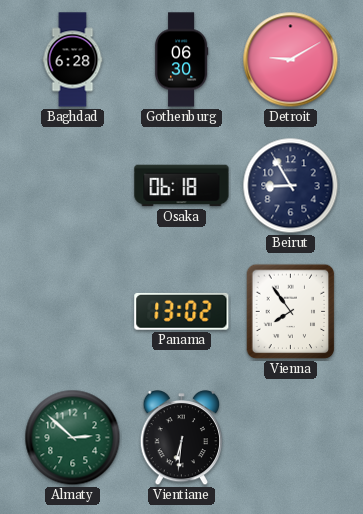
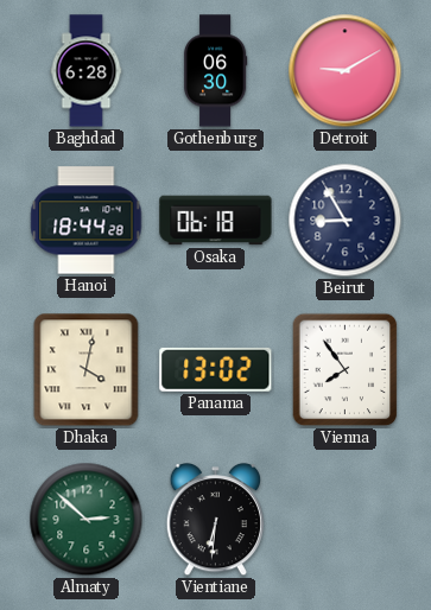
Hanoi: none -> 18:44 (87, 221)
Dhaka: none -> 4:02 (87, 370)
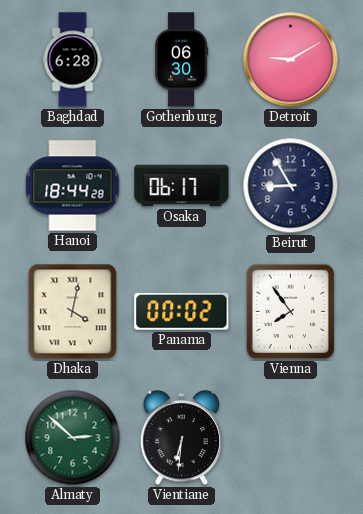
Osaka: 06:18 -> 06:17 (182, 186)
Panama: 13:02 -> 00:02 (182, 311)
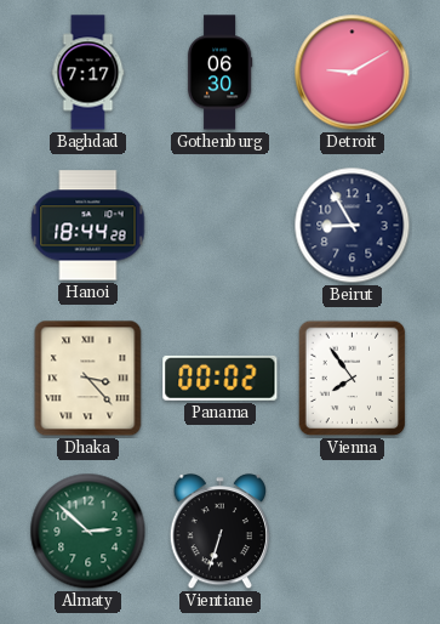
Baghdad: 6:28 -> 7:17 (88, 73)
Osaka: 06:17 -> none (182, 186)
Dhaka: 4:02 -> 3:23 (88, 379)
Vientiane: 6:31 -> 6:33 (221, 533)
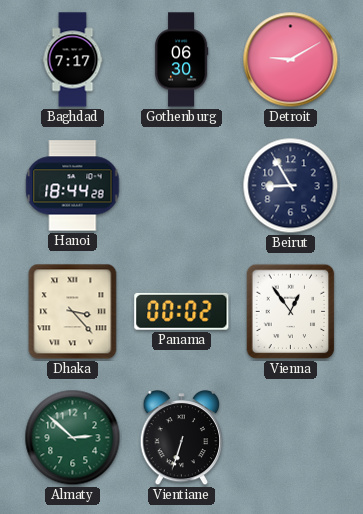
Vienna: 7:54 -> 12:54 (291, 312)
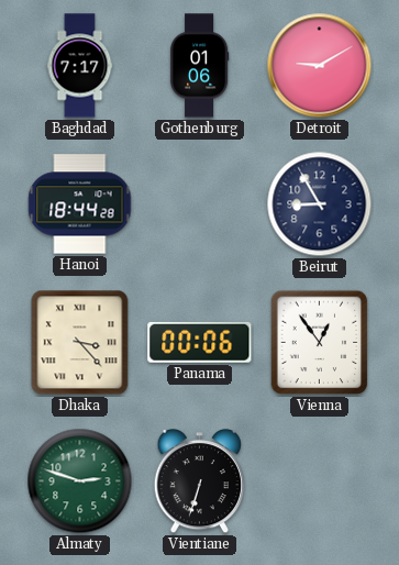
Gothenburg: 06:30 -> 01:06 (199, 66)
Panama: 00:02 -> 00:06 (200, 342)
Almaty: 2:52 -> 2:48 (80, 481)
